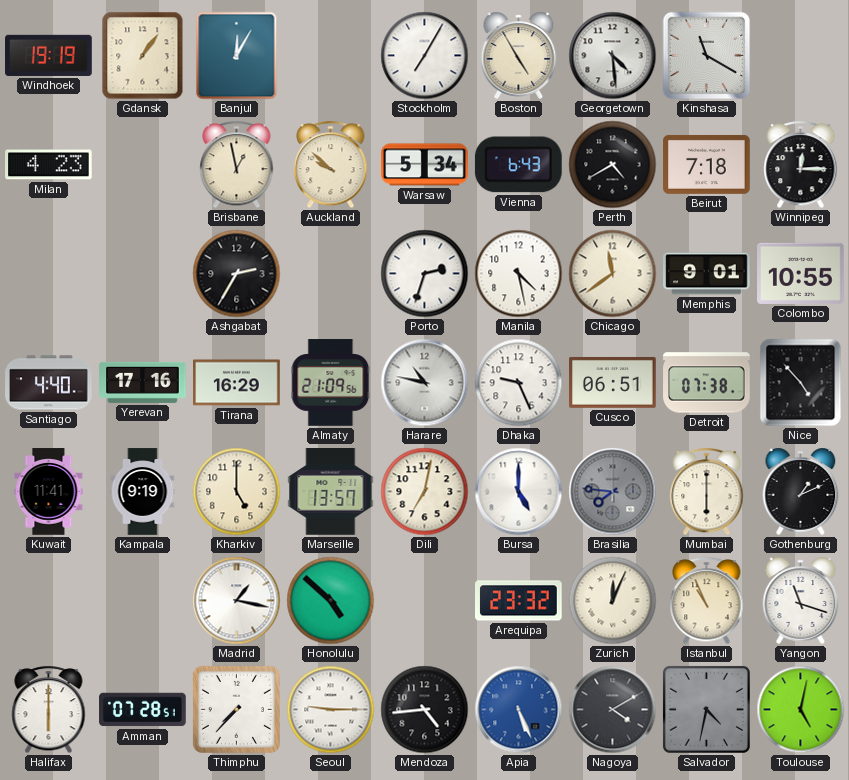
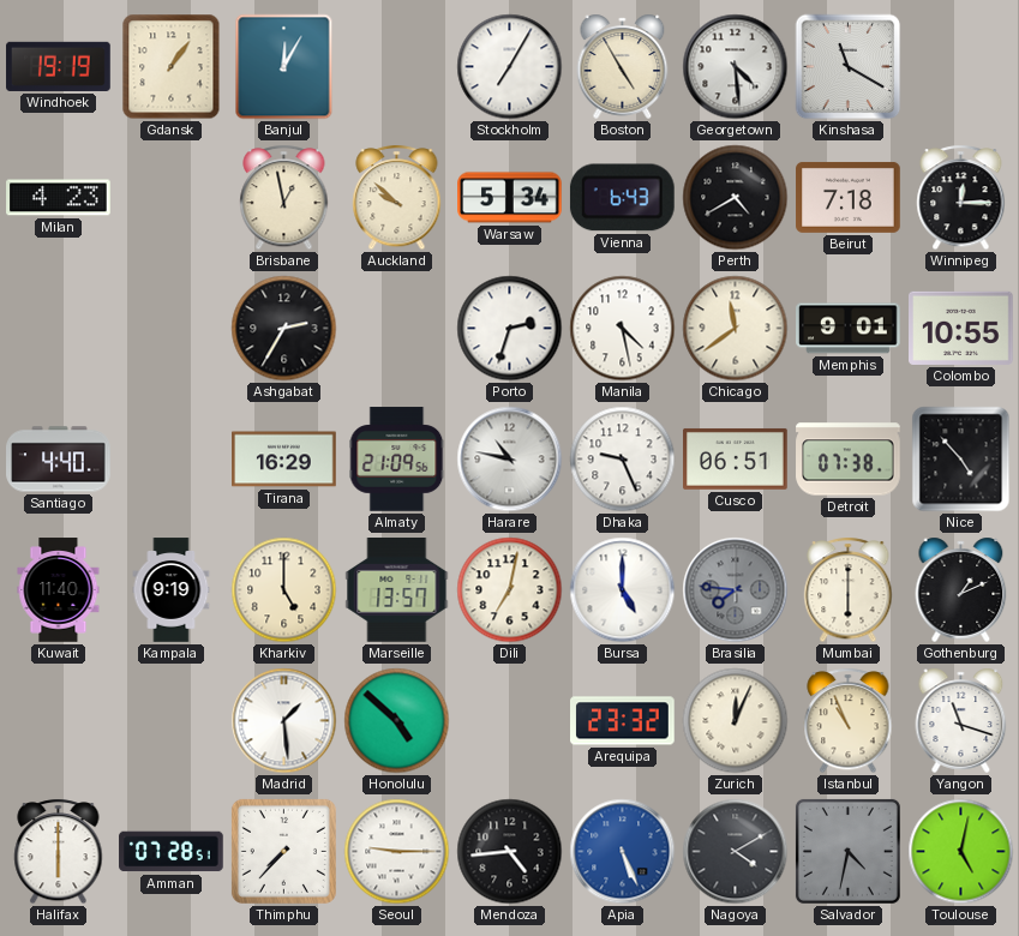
Yerevan: 17:16 -> none (143, 382)
Kuwait: 11:41 -> 11:40 (59, 590)
Madrid: 1:17 -> 1:29 (284, 721)
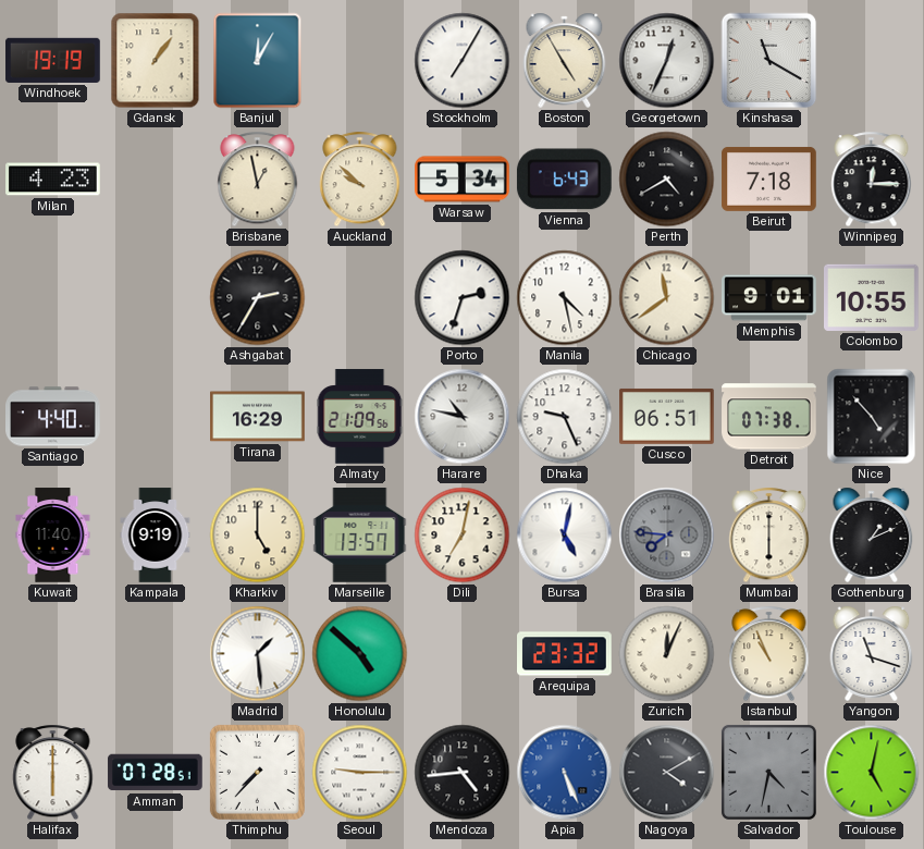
Georgetown: 4:29 -> 12:34 (667, 61)
Bursa: 5:00 -> 5:02 (565, 536)
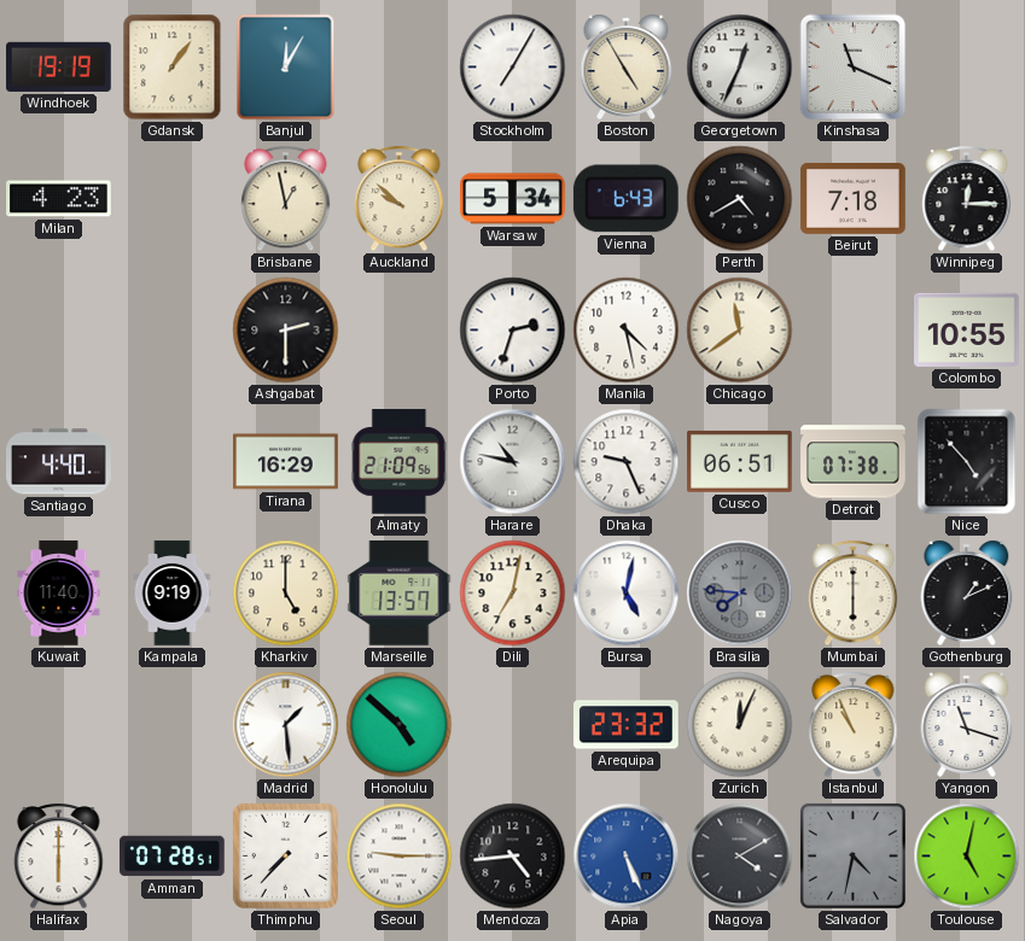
Kinshasa: 11:20 -> 11:19 (854, 68)
Ashgabat: 2:35 -> 2:30 (286, 331)
Memphis: 9:01 -> none (769, 298)
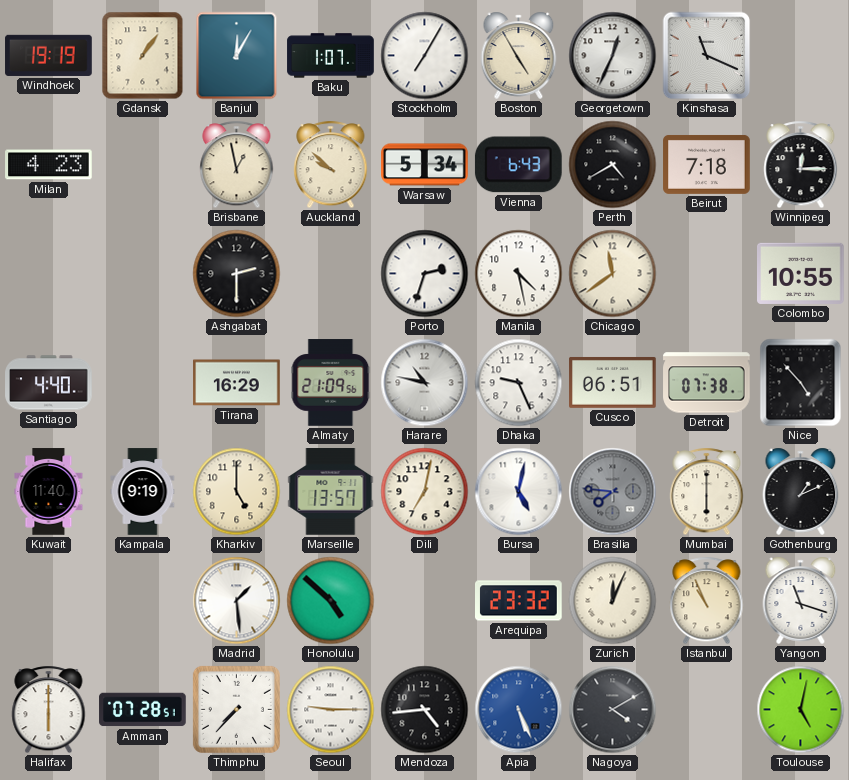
Baku: none -> 1:07 (331, 56)
Salvador: 4:32 -> none (852, 855)
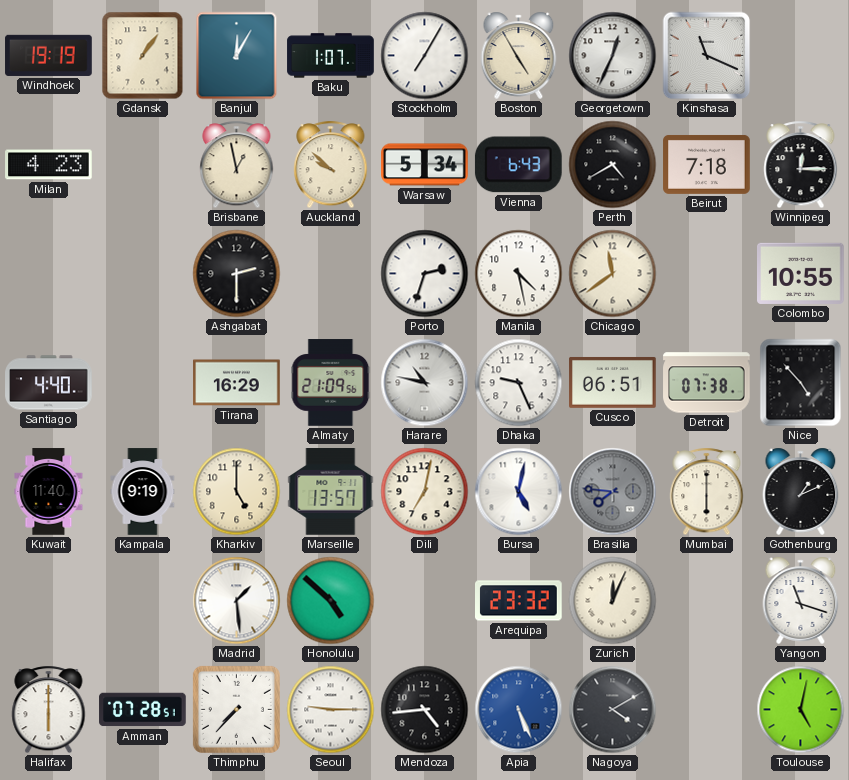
Istanbul: 10:56 -> none (707, 601)
